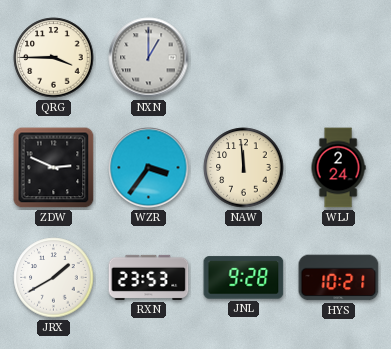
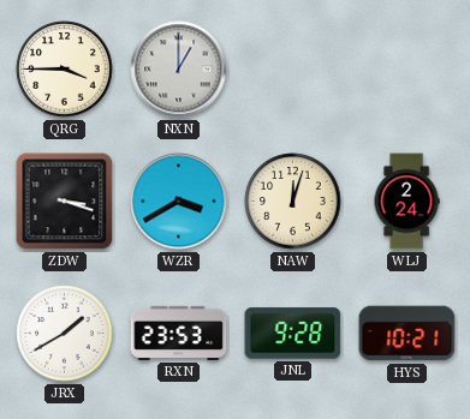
ZDW: 2:49 -> 3:18 (65, 202)
WZR: 3:36 -> 3:40 (179, 202)
NAW: 11:59 -> 12:03 (293, 202)
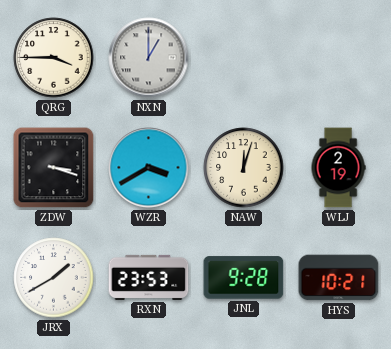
WLJ: 2:24 -> 2:19 (338, 168)
